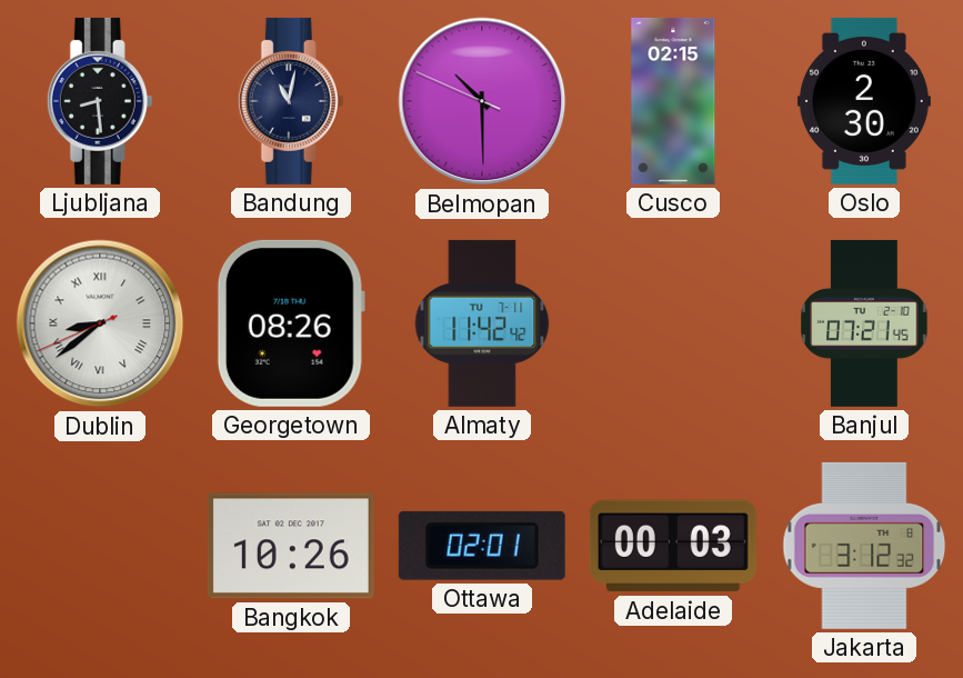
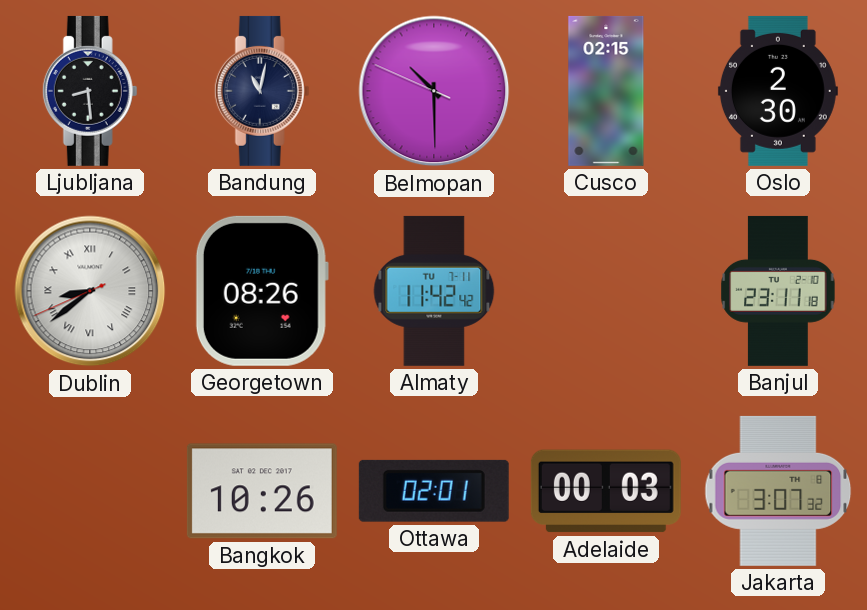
Banjul: 07:21 -> 23:11 (778, 291)
Jakarta: 3:12 -> 3:07 (778, 491)
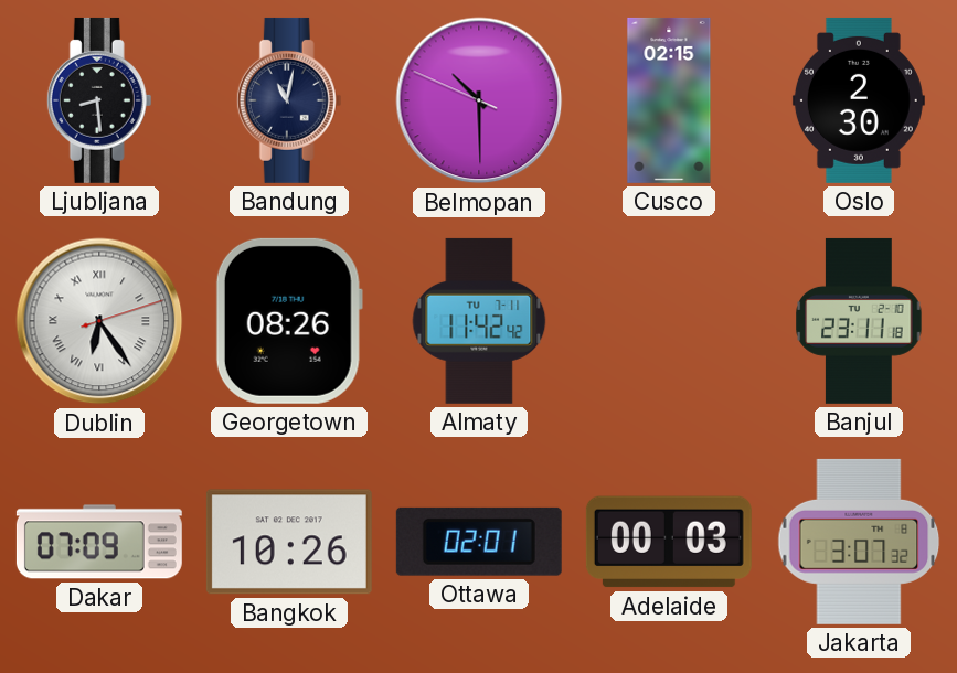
Dublin: 8:38 -> 6:24 (99, 321)
Dakar: none -> 07:09 (99, 542)
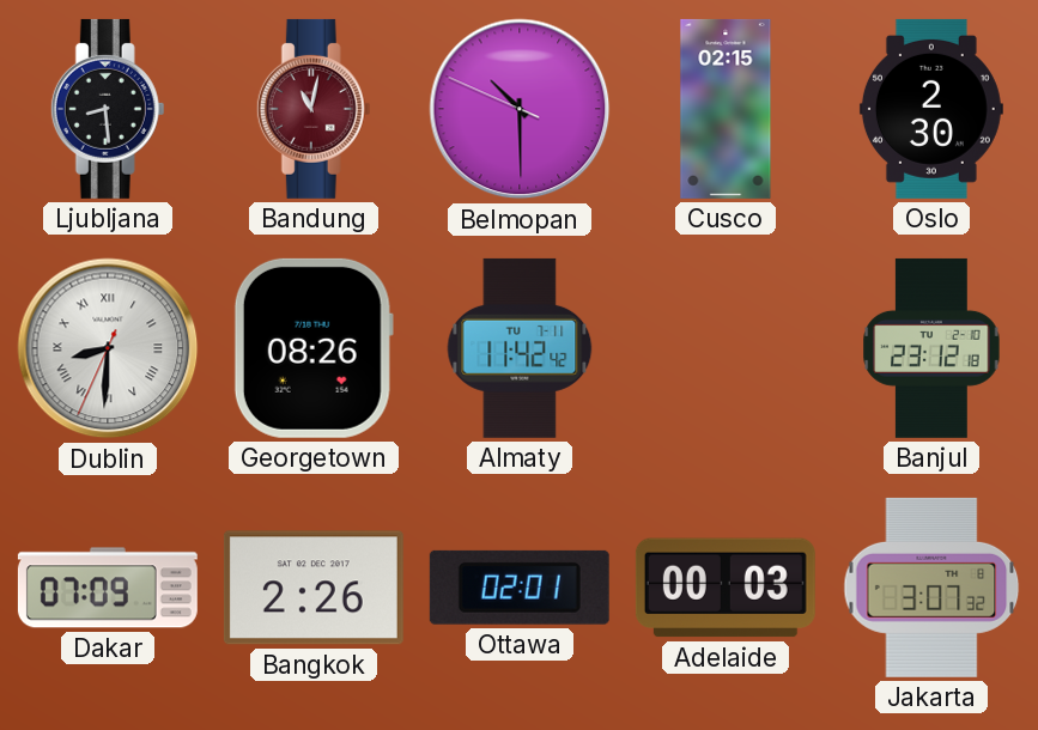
Bandung dial: navy -> burgundy (314, 109)
Dublin: 6:24 -> 8:30 (108, 348)
Banjul: 23:11 -> 23:12 (931, 348)
Bangkok: 10:26 -> 2:26 (314, 588)
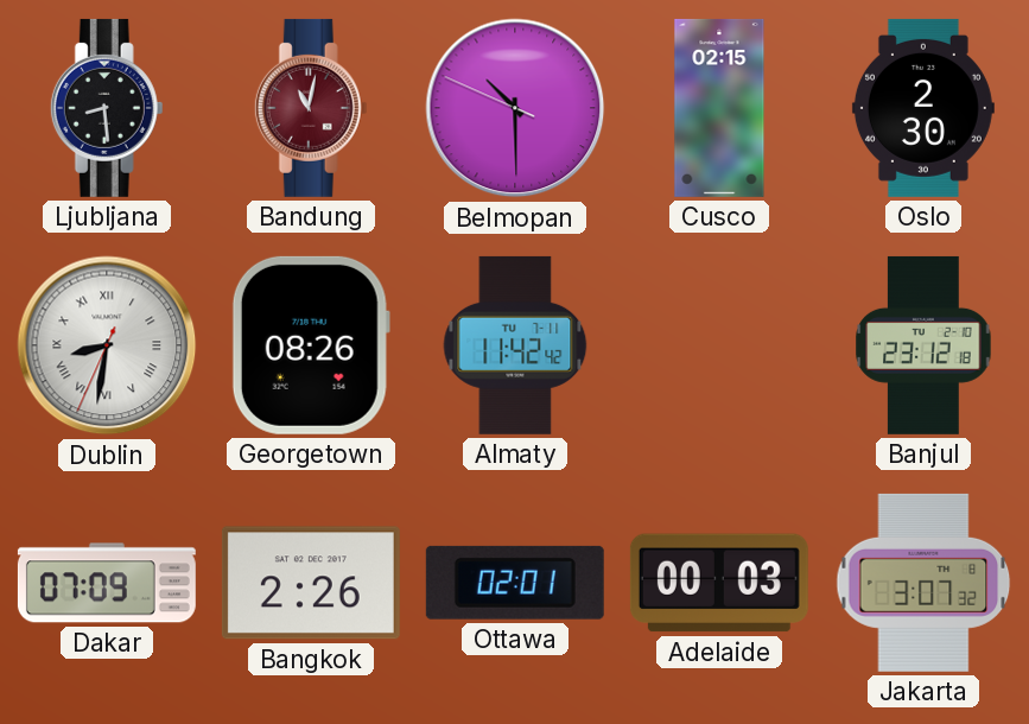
Dublin: 8:30 -> 8:31 (107, 345)
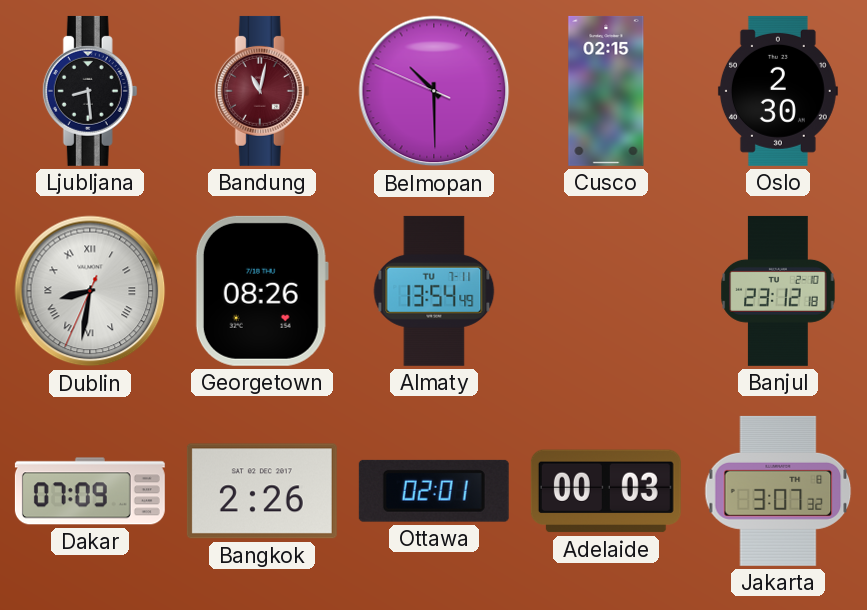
Almaty: 11:42 -> 13:54 (434, 291)
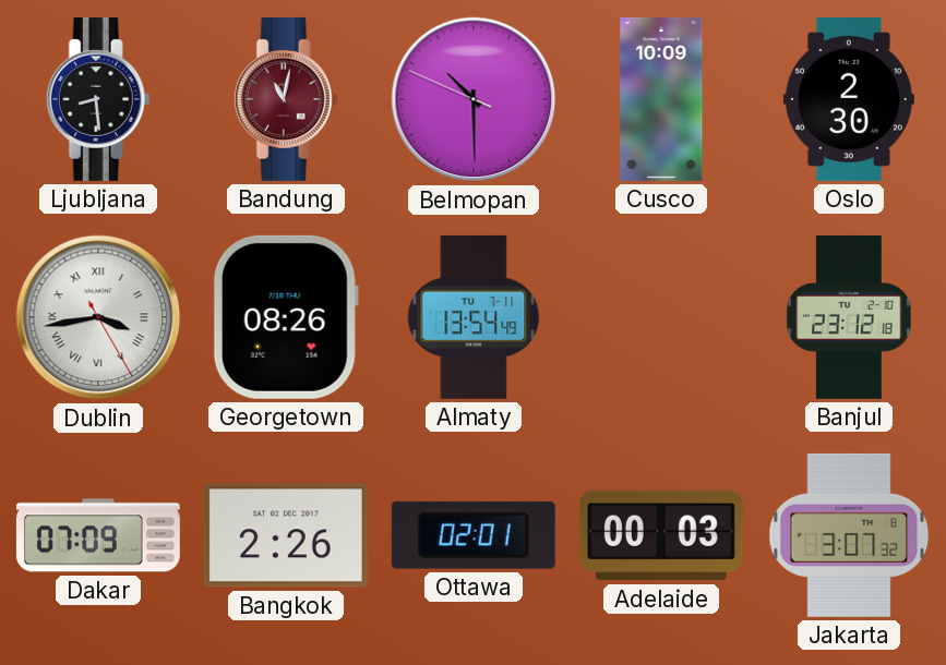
Cusco: 02:15 -> 10:09 (661, 99)
Dublin: 8:31 -> 3:43 (98, 317)
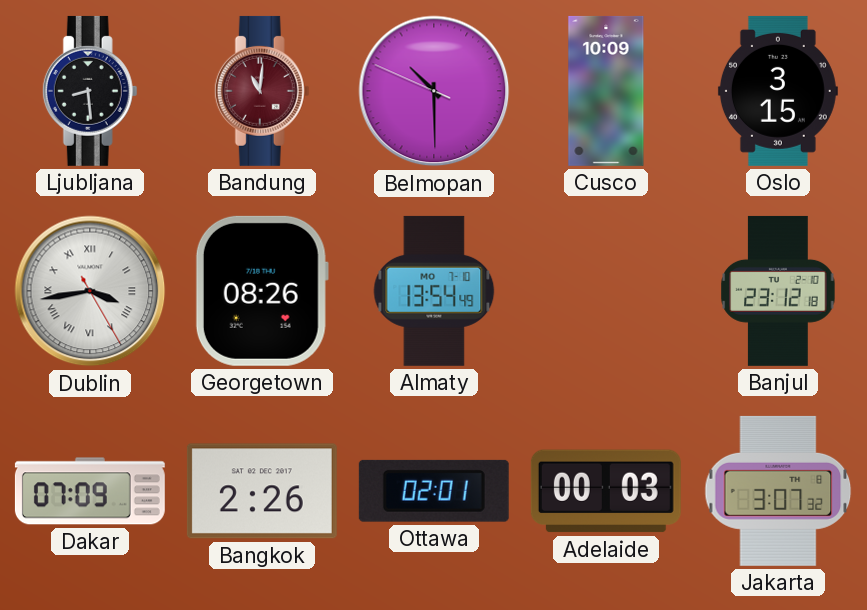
Bandung: 11:02 -> 11:01 (262, 91)
Oslo: 2:30 -> 3:15 (778, 91)
Almaty date: TU 7-11 -> MO 7-10 (434, 291)
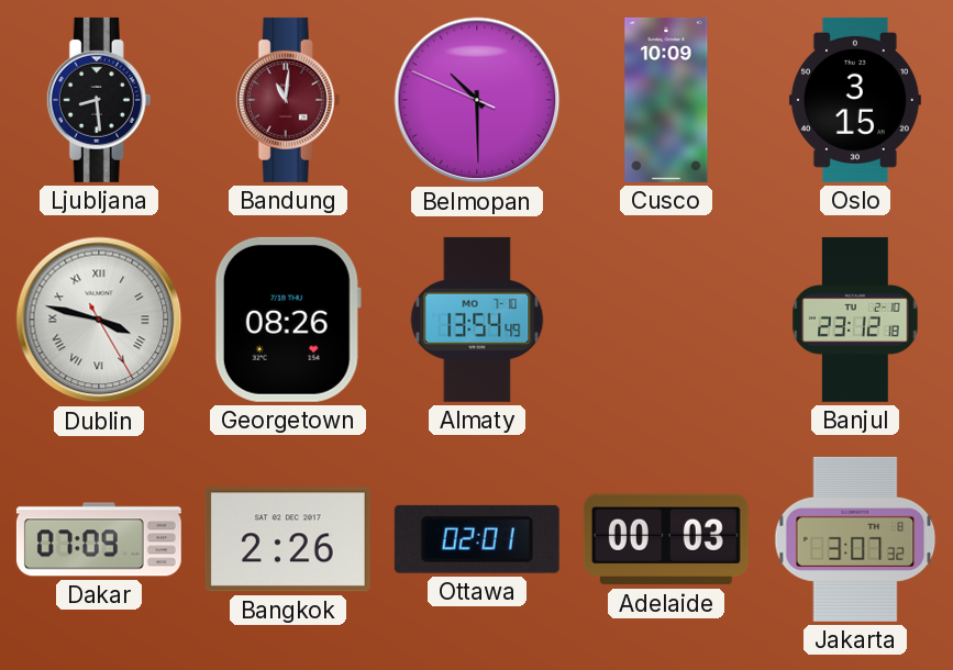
Dublin: 3:43 -> 3:47 (99, 320)
